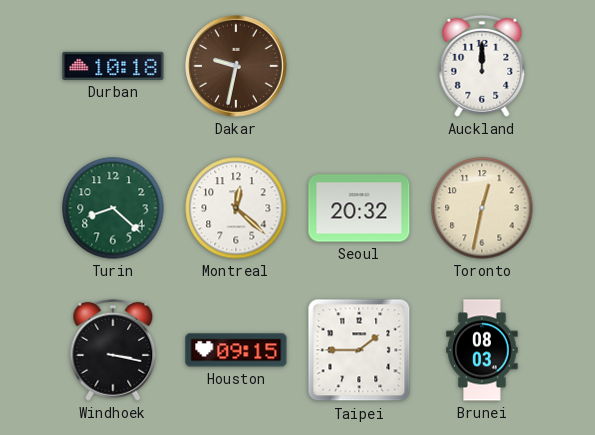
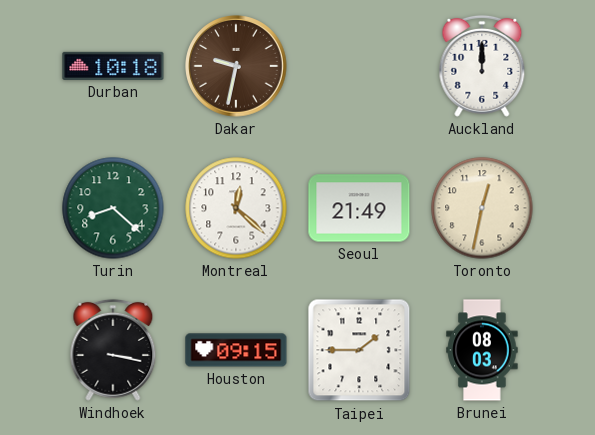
Seoul: 20:32 -> 21:49 (359, 208)
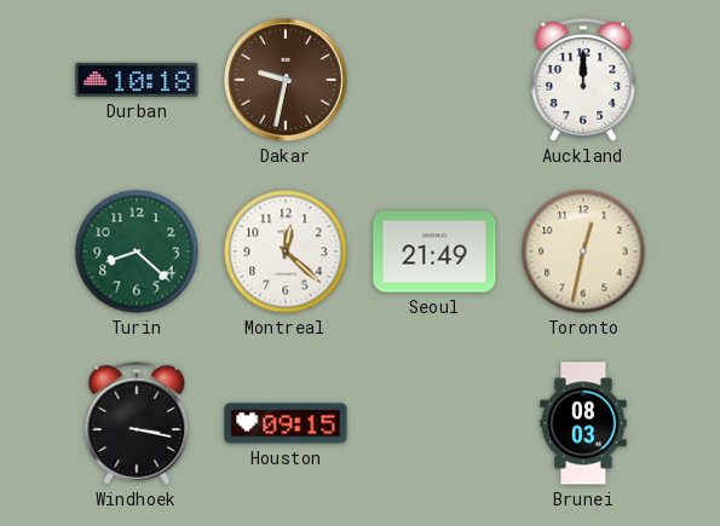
Taipei: 1:45 -> none (359, 350)
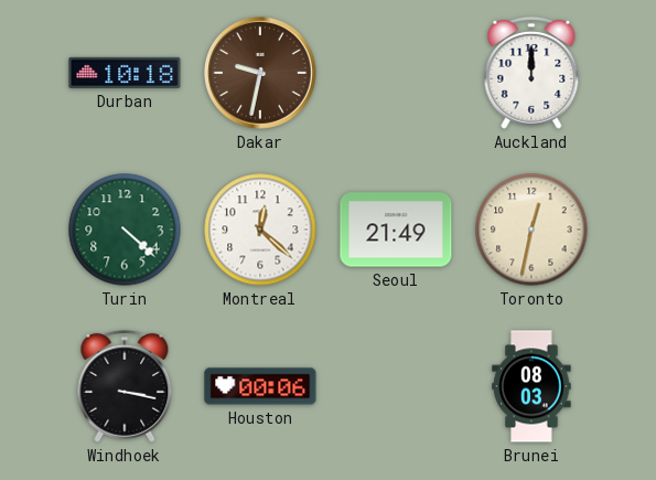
Turin: 8:22 -> 4:22 (125, 230)
Houston: 09:15 -> 00:06 (260, 386)
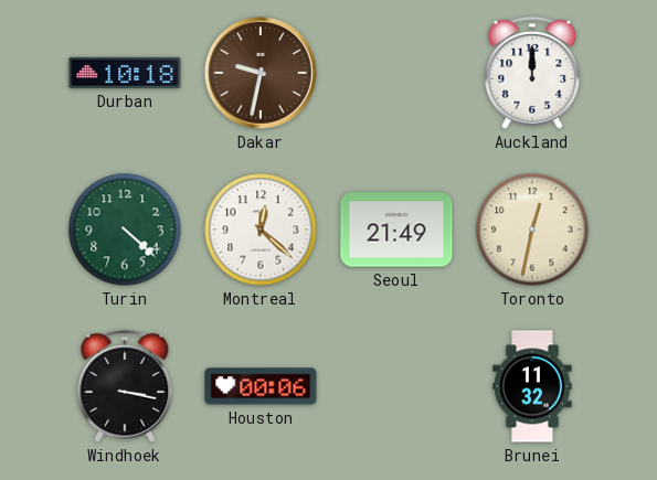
Brunei: 08:03 -> 11:32 (532, 386)
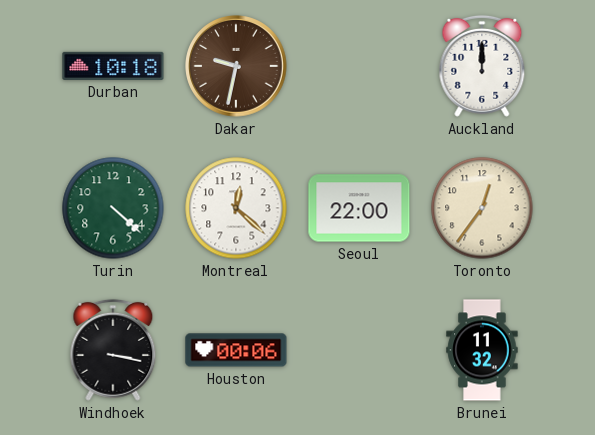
Seoul: 21:49 -> 22:00 (359, 208)
Toronto: 12:32 -> 12:36 (482, 208)
